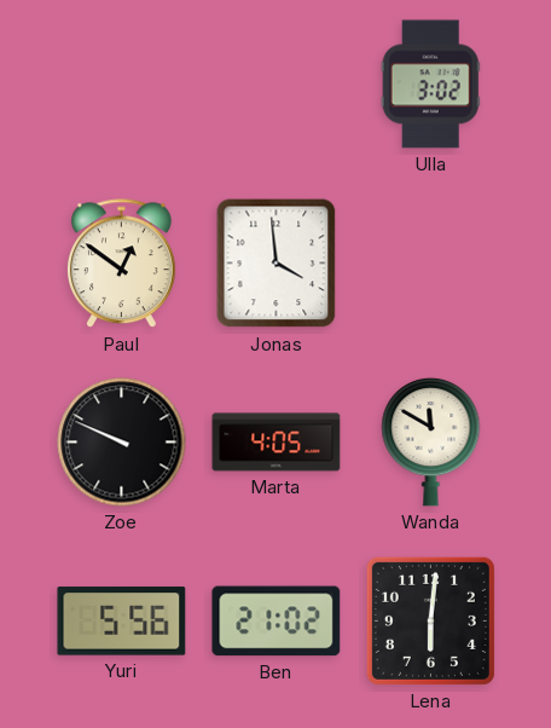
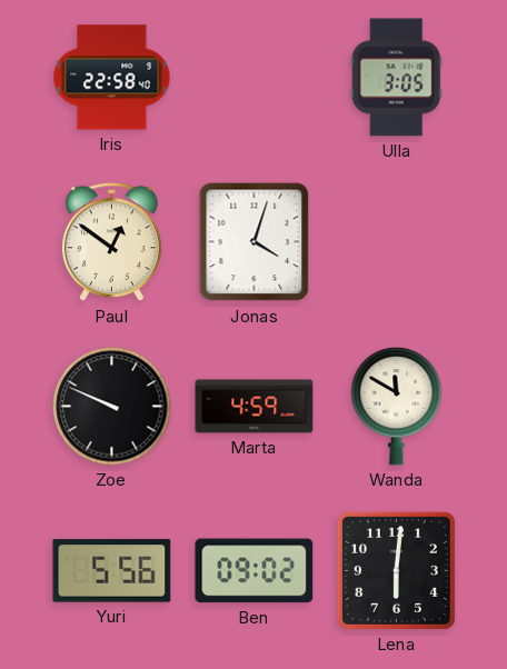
Iris: none -> 22:58 (112, 78)
Ulla: 3:02 -> 3:05 (396, 78)
Jonas: 3:59 -> 4:03 (255, 242)
Marta: 4:05 -> 4:59 (255, 407)
Ben: 21:02 -> 09:02 (255, 571)
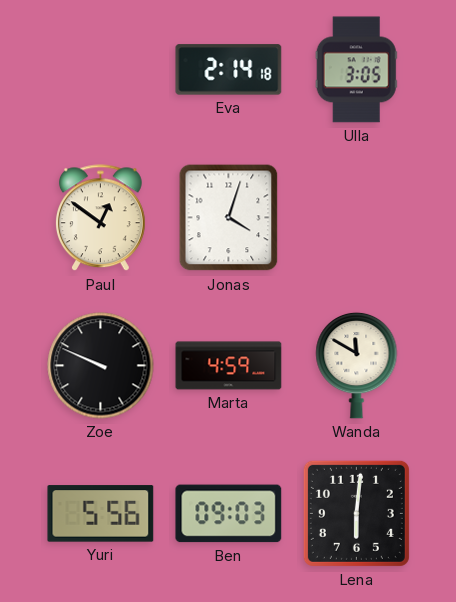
Iris: 22:58 -> none (112, 78)
Eva: none -> 2:14 (229, 70)
Ben: 09:02 -> 09:03 (229, 514)
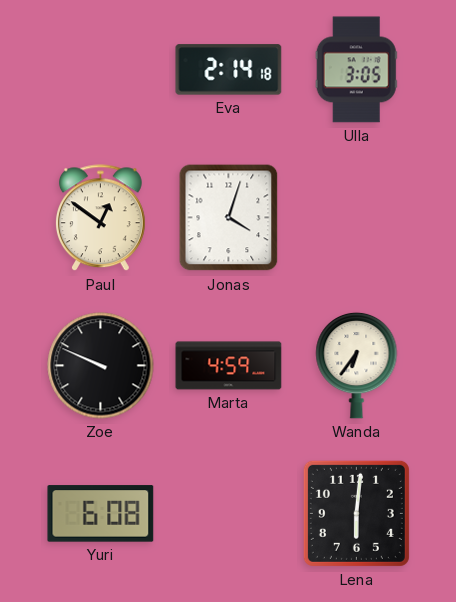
Wanda: 11:50 -> 6:36 (357, 365)
Yuri: 5:56 -> 6:08 (101, 514)
Ben: 09:03 -> none (229, 514)
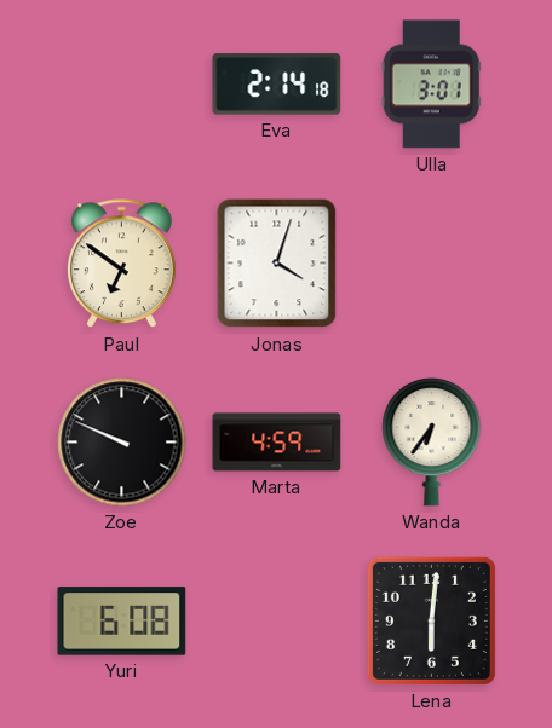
Ulla: 3:05 -> 3:01 (431, 85)
Paul: 12:51 -> 6:51 (121, 264)
